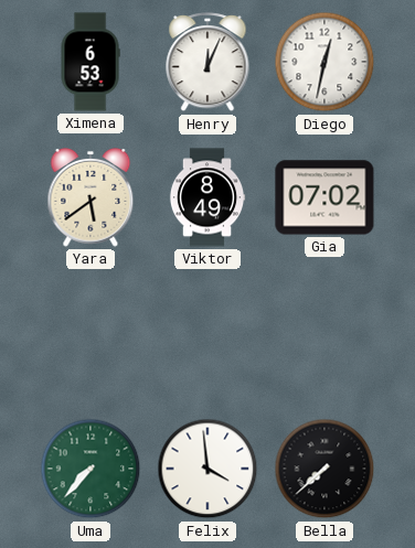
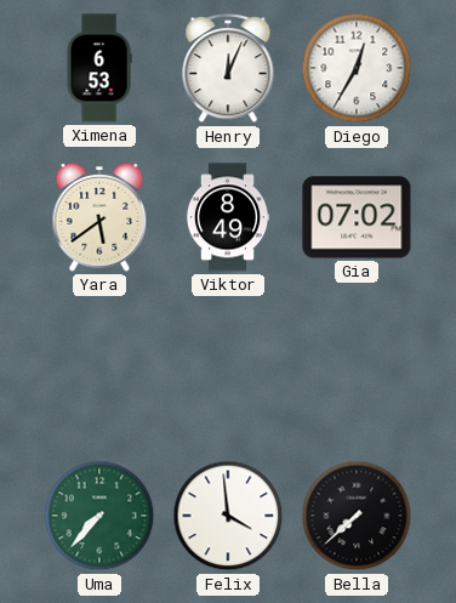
Diego: 12:32 -> 12:35 (357, 68)
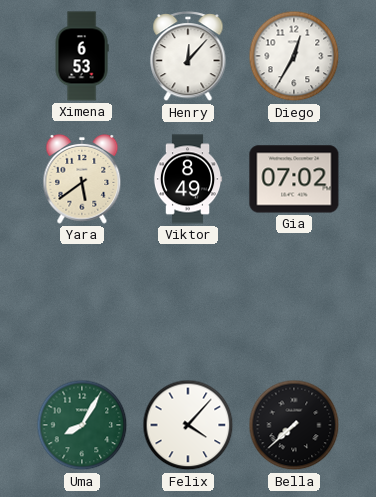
Henry: 12:04 -> 12:07 (188, 57)
Uma: 7:37 -> 8:05 (82, 425)
Felix: 3:59 -> 4:07 (188, 425)
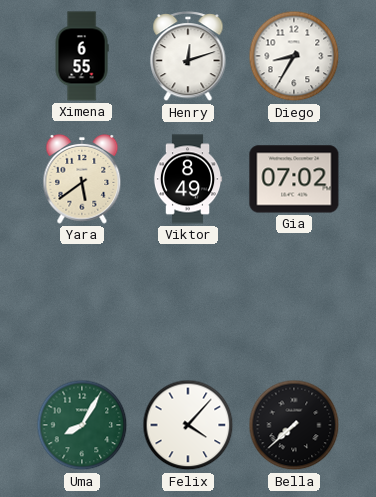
Ximena: 6:53 -> 6:55 (82, 56)
Henry: 12:07 -> 12:12 (188, 57)
Diego: 12:35 -> 8:35 (294, 56)
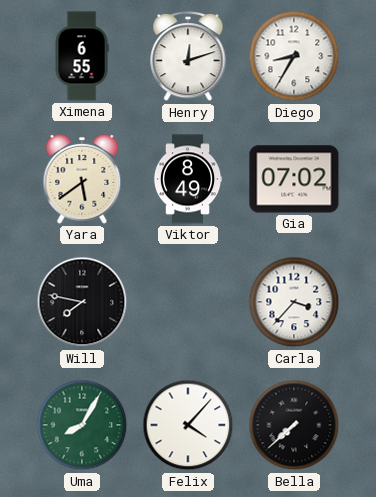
Will: none -> 7:47 (82, 302)
Carla: none -> 3:37 (294, 302)
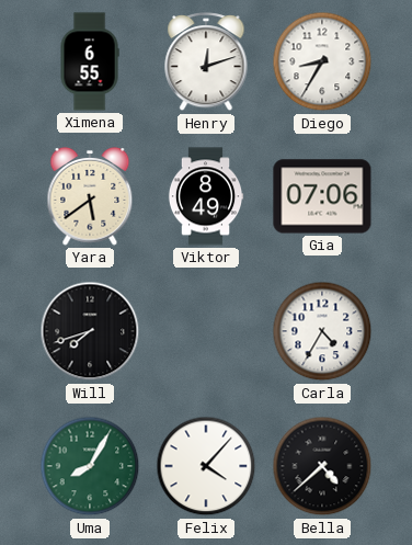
Gia: 07:02 -> 07:06 (322, 196)
Will: 7:47 -> 7:42 (90, 331)
Carla: 3:37 -> 4:35 (322, 331)
Bella: 7:38 -> 4:38 (322, 466)
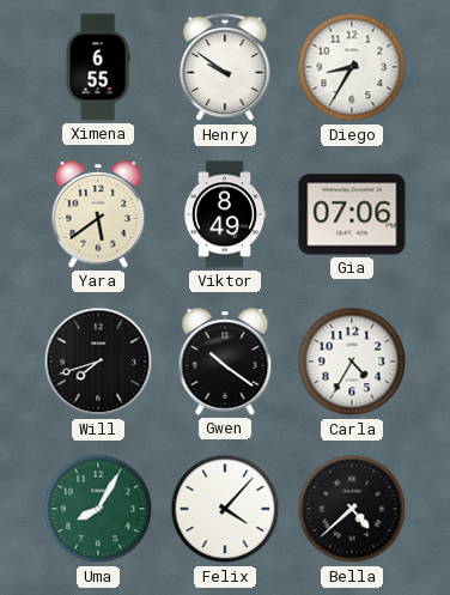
Henry: 12:12 -> 9:51 (225, 68)
Gwen: none -> 10:21 (225, 363)
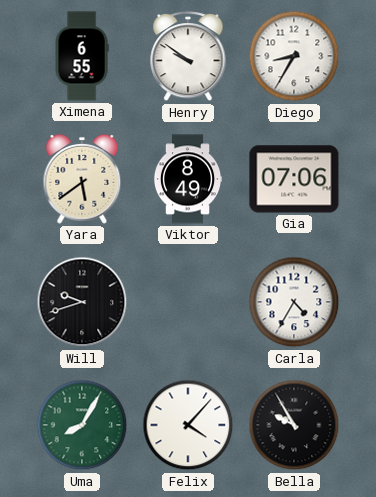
Will: 7:42 -> 9:42 (82, 302)
Gwen: 10:21 -> none (225, 363)
Bella: 4:38 -> 9:55 (294, 425)
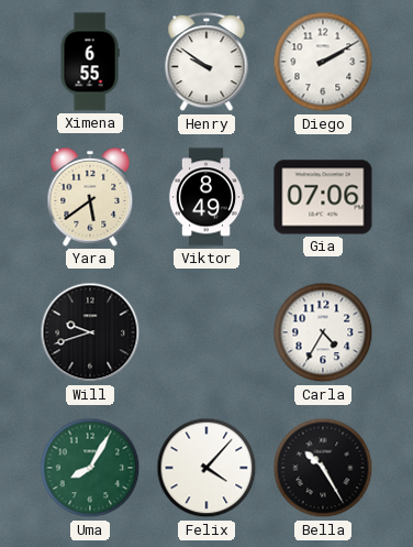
Diego: 8:35 -> 2:10 (323, 62)
Bella: 9:55 -> 10:25 (323, 468)
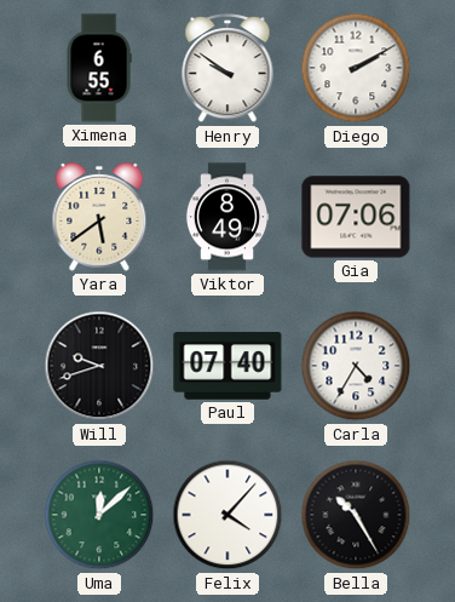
Paul: none -> 07:40 (227, 366)
Uma: 8:05 -> 12:08 (99, 515)
